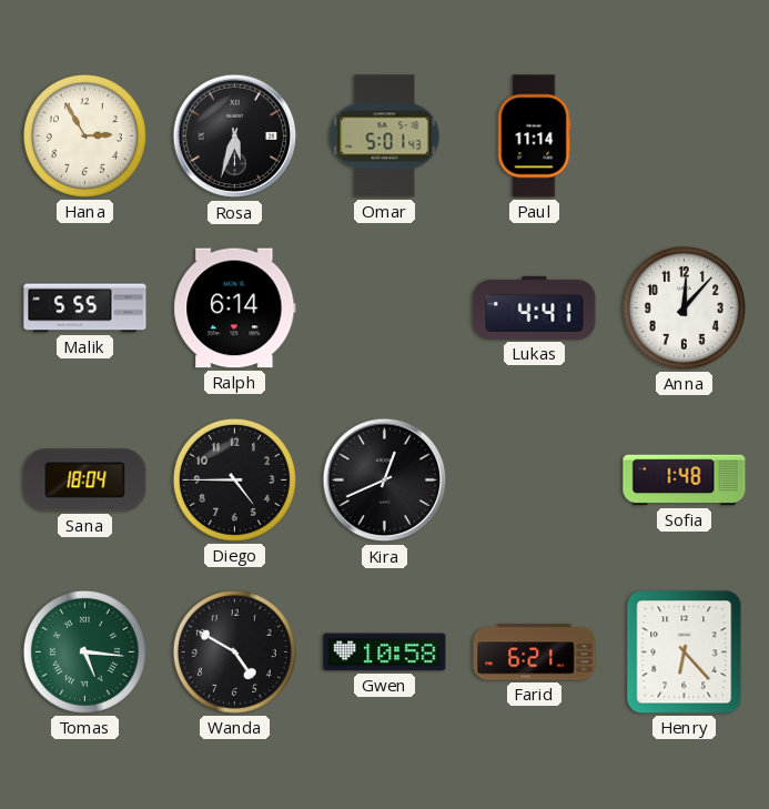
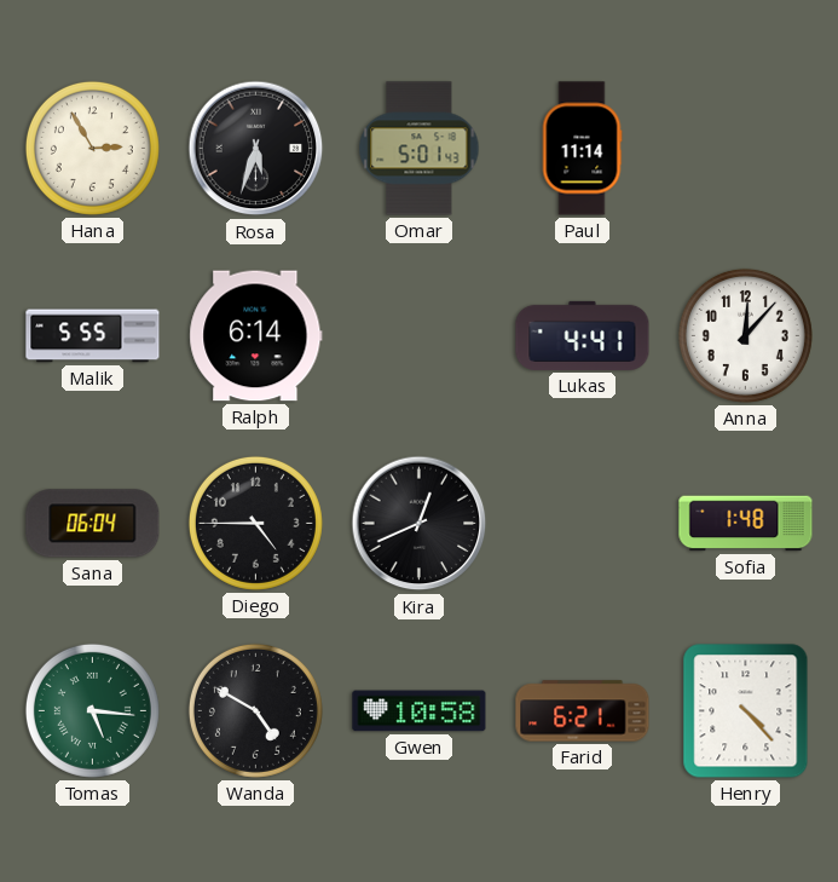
Sana: 18:04 -> 06:04 (93, 524)
Henry: 6:23 -> 4:23 (746, 711)
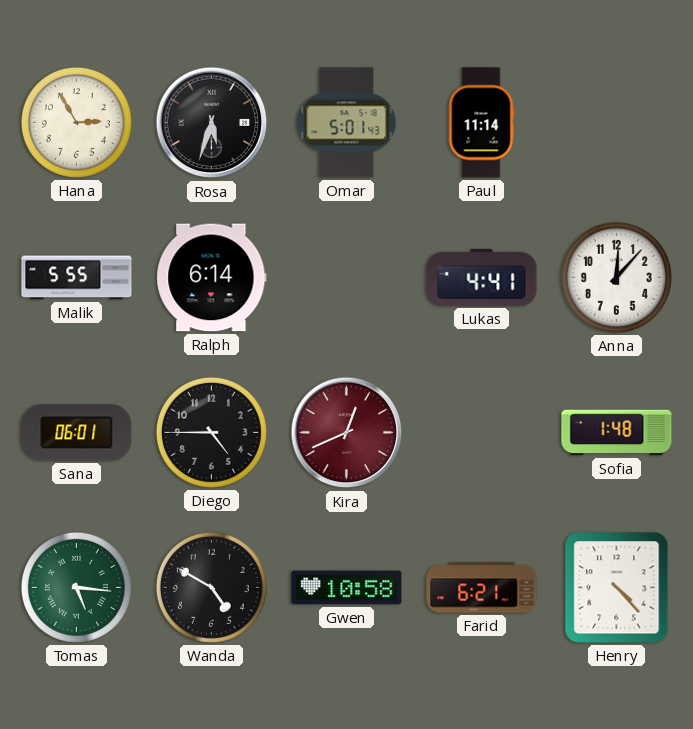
Sana: 06:04 -> 06:01 (77, 433)
Kira dial: black -> burgundy (347, 433)
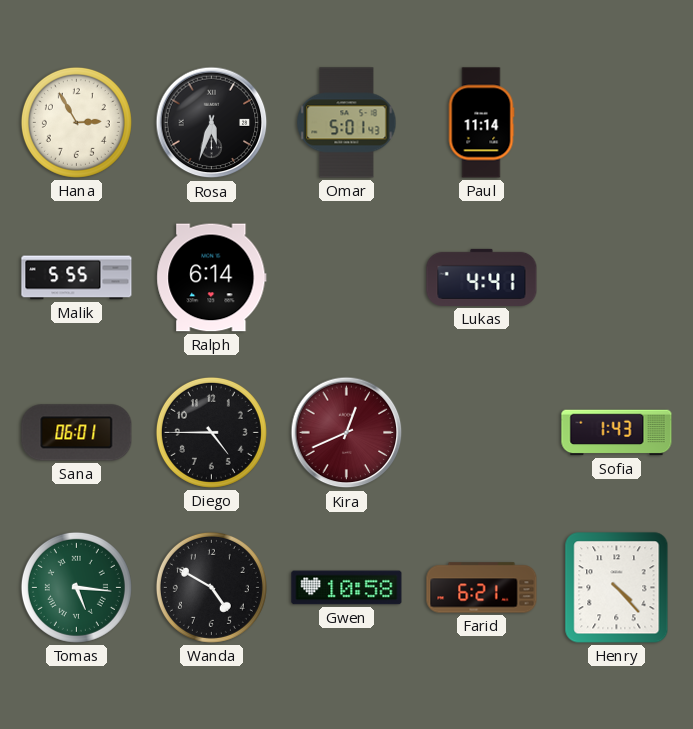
Anna: 12:07 -> none (616, 277)
Sofia: 1:48 -> 1:43 (617, 433)
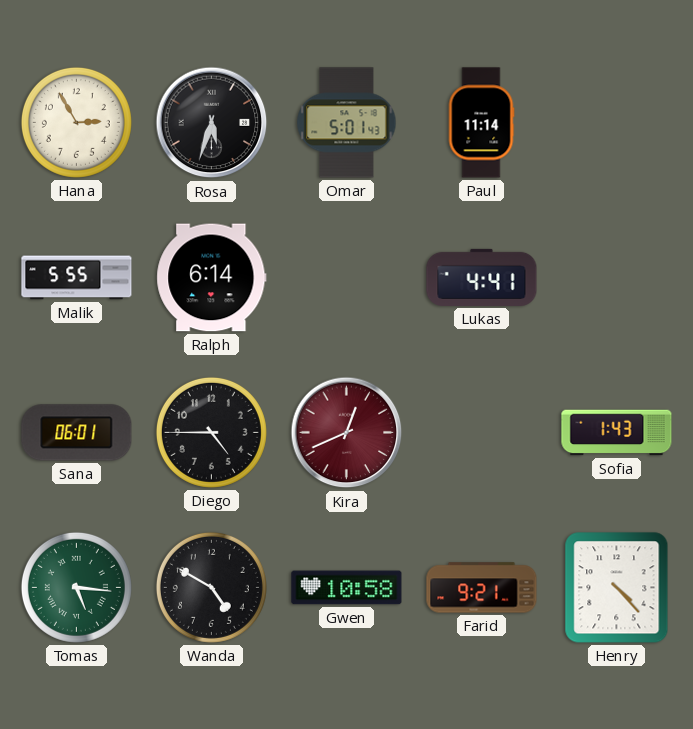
Farid: 6:21 -> 9:21 (482, 588)
